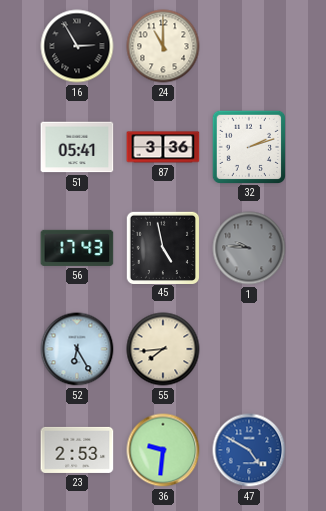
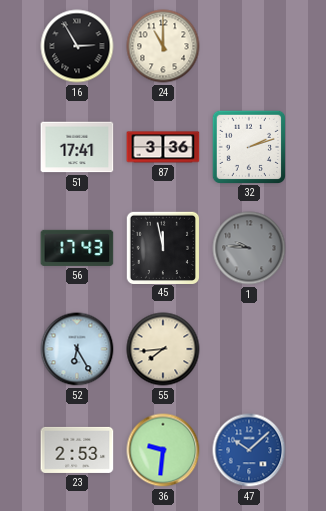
51: 05:41 -> 17:41 (77, 147)
45: 4:58 -> 11:58 (162, 247)
47: 4:50 -> 10:08 (249, 450)
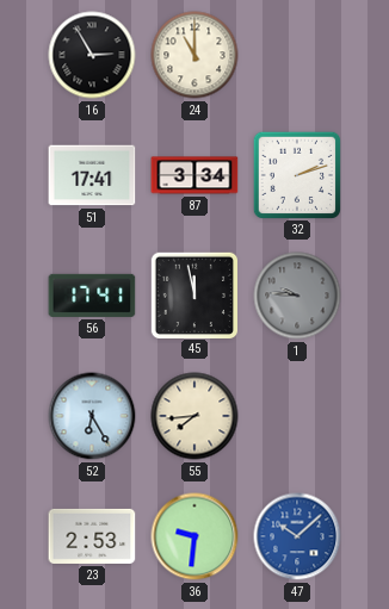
87: 3:36 -> 3:34 (194, 175)
56: 17:43 -> 17:41 (92, 296)
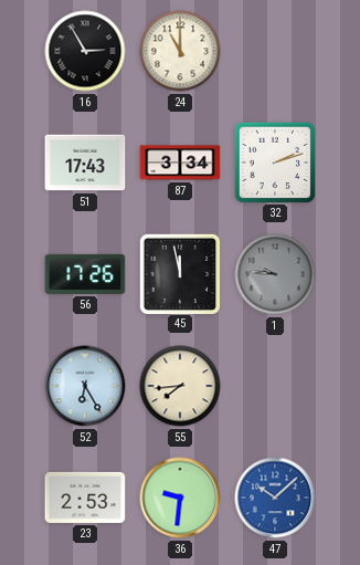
51: 17:41 -> 17:43 (85, 163)
56: 17:41 -> 17:26 (85, 274)
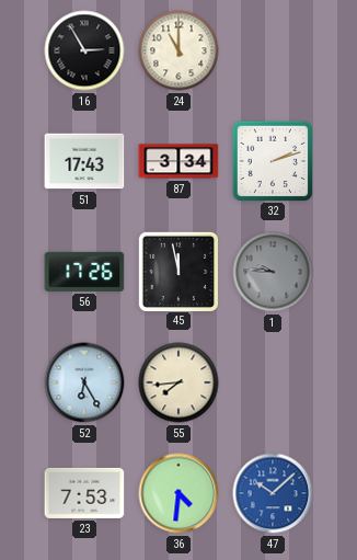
23: 2:53 -> 7:53 (84, 493)
36: 9:31 -> 4:31 (178, 493)
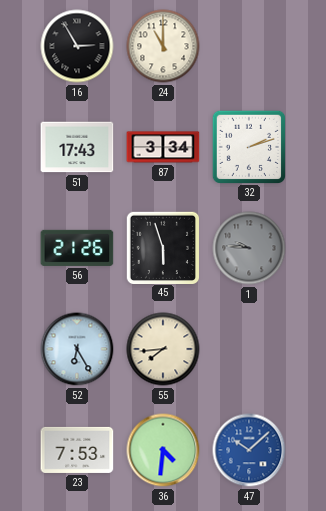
56: 17:26 -> 21:26 (77, 248)
45: 11:58 -> 5:57 (162, 247)
